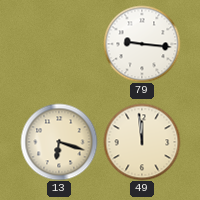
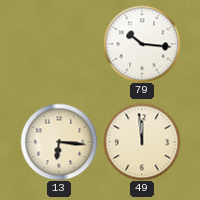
79: 9:16 -> 10:16 (142, 44)
13: 6:18 -> 6:16 (59, 142)
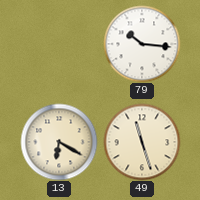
13: 6:16 -> 6:20 (59, 142)
49: 11:59 -> 11:27 (142, 142)
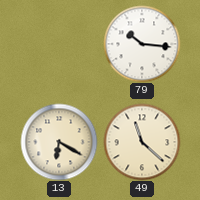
49: 11:27 -> 11:22 (142, 142)
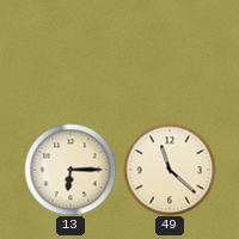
79: 10:16 -> none (142, 44)
13: 6:20 -> 6:15 (71, 170)
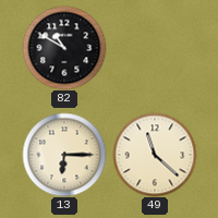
82: none -> 10:50 (64, 48)
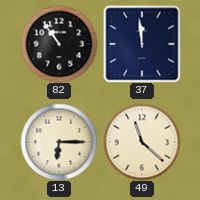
82: 10:50 -> 10:54 (59, 44)
37: none -> 11:59 (142, 44)
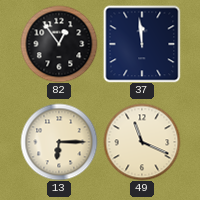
82: 10:54 -> 12:54 (59, 44)
49: 11:22 -> 11:19 (142, 142)
